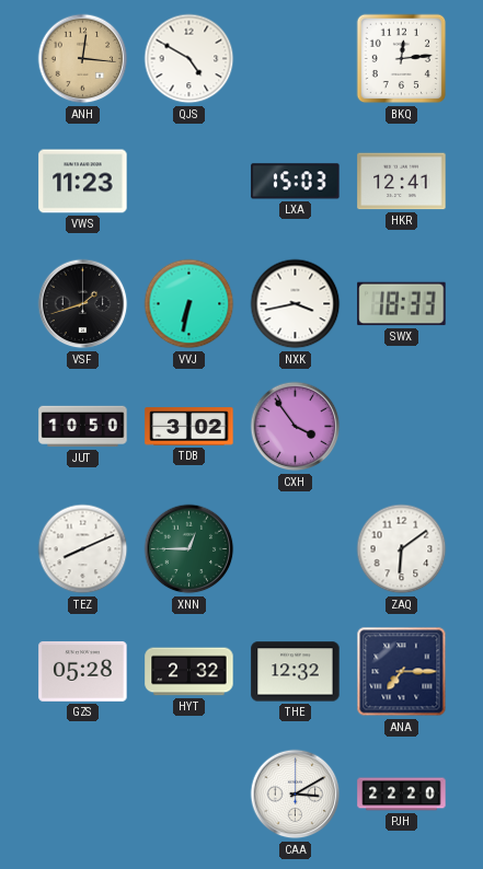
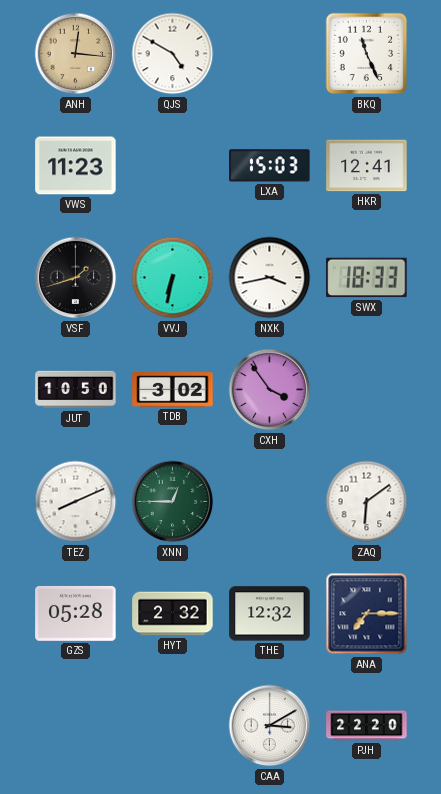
BKQ: 12:14 -> 11:26 (367, 54)
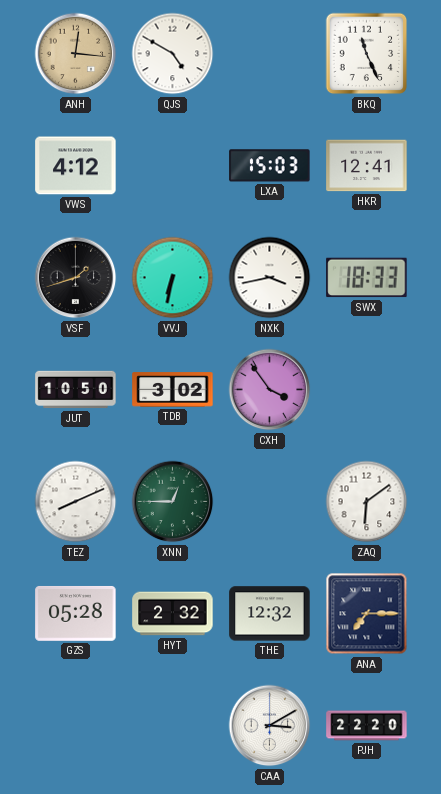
VWS: 11:23 -> 4:12 (76, 166)
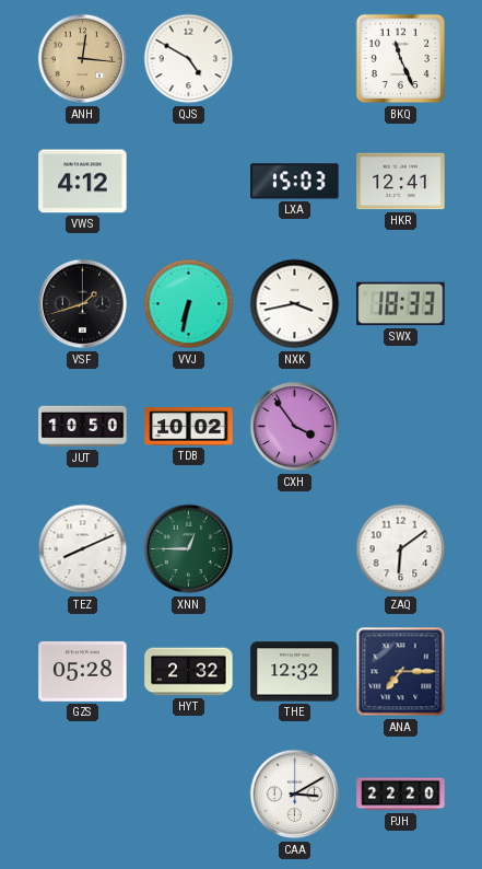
TDB: 3:02 -> 10:02 (189, 427)
